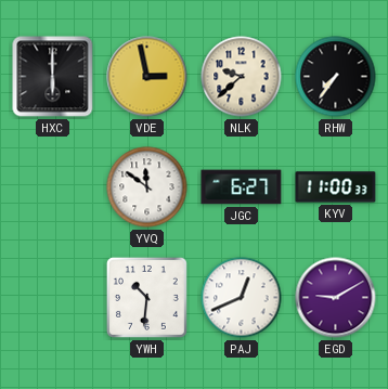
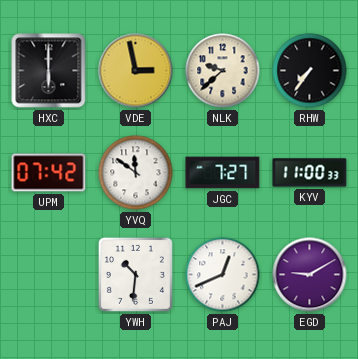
UPM: none -> 07:42 (49, 173)
JGC: 6:27 -> 7:27 (223, 173)
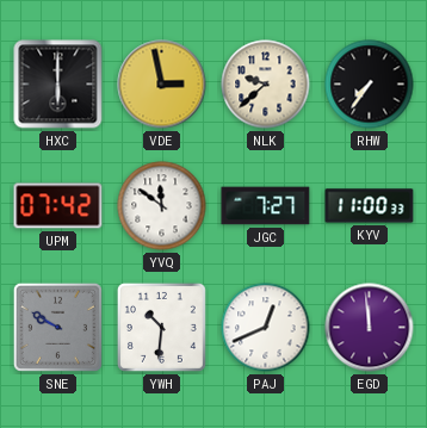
SNE: none -> 9:50 (57, 327)
EGD: 9:10 -> 11:59 (370, 328)
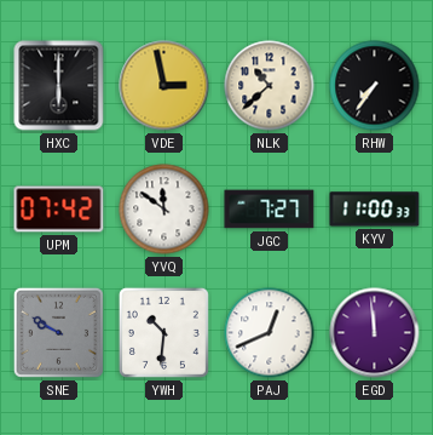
NLK: 9:38 -> 10:38 (270, 86)
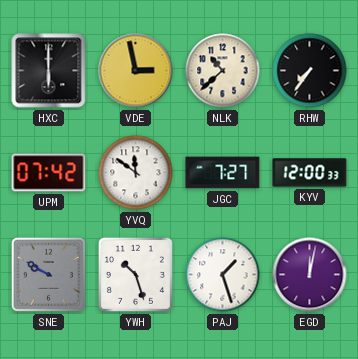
KYV: 11:00 -> 12:00 (310, 173)
YWH: 10:31 -> 10:27 (135, 274)
PAJ: 12:41 -> 1:27 (223, 275)
EGD: 11:59 -> 12:02 (310, 275)
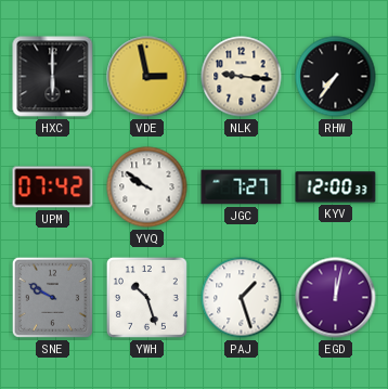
NLK: 10:38 -> 9:16 (242, 77)
YVQ: 11:51 -> 9:51 (147, 187)
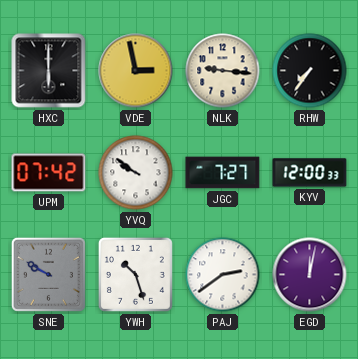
PAJ: 1:27 -> 2:39 (223, 275)
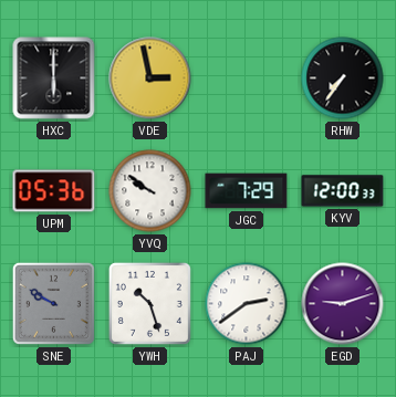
NLK: 9:16 -> none (223, 71)
UPM: 07:42 -> 05:36 (54, 191)
JGC: 7:27 -> 7:29 (247, 191)
EGD: 12:02 -> 9:12 (343, 304)
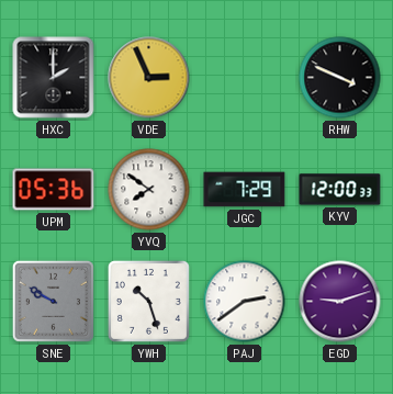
HXC: 6:00 -> 2:00 (54, 78)
VDE: 2:58 -> 2:56 (149, 78)
RHW: 7:36 -> 3:49 (340, 78)
YVQ: 9:51 -> 7:51 (149, 190)
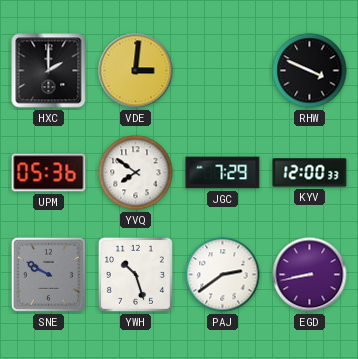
VDE: 2:56 -> 3:01 (136, 71)
EGD: 9:12 -> 8:43 (310, 275)
